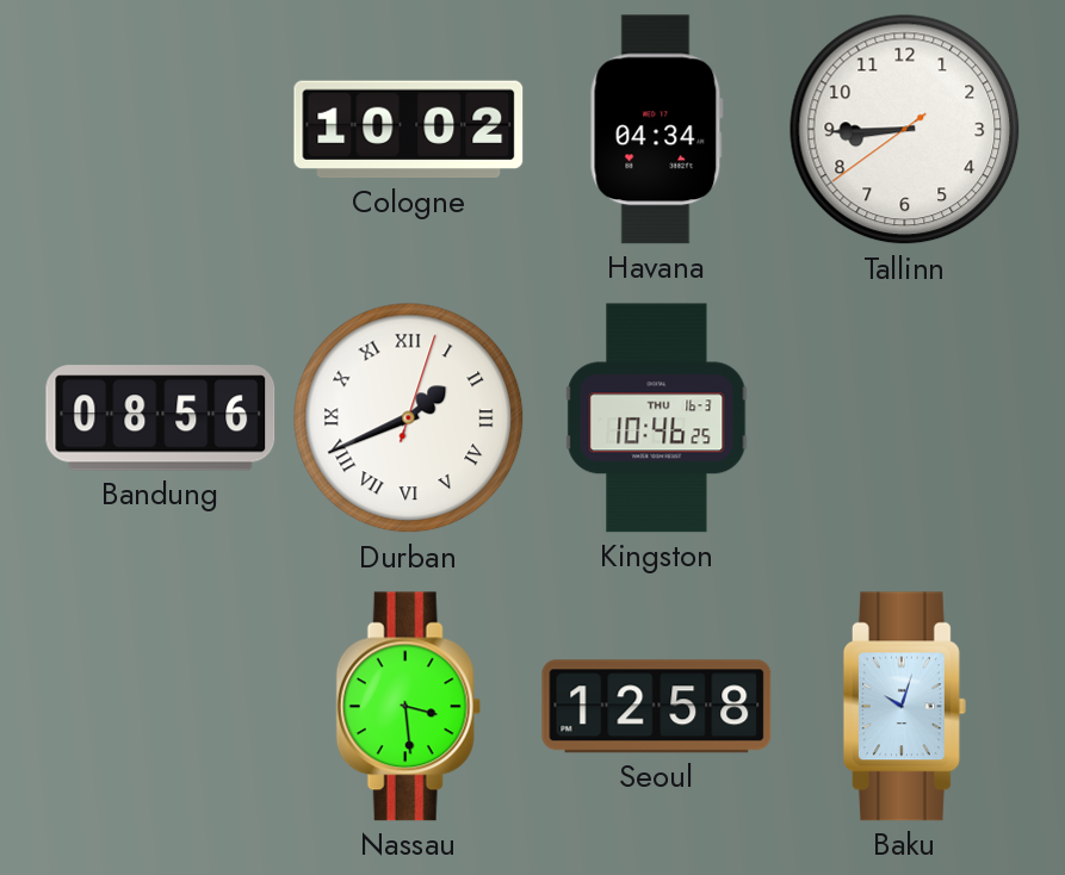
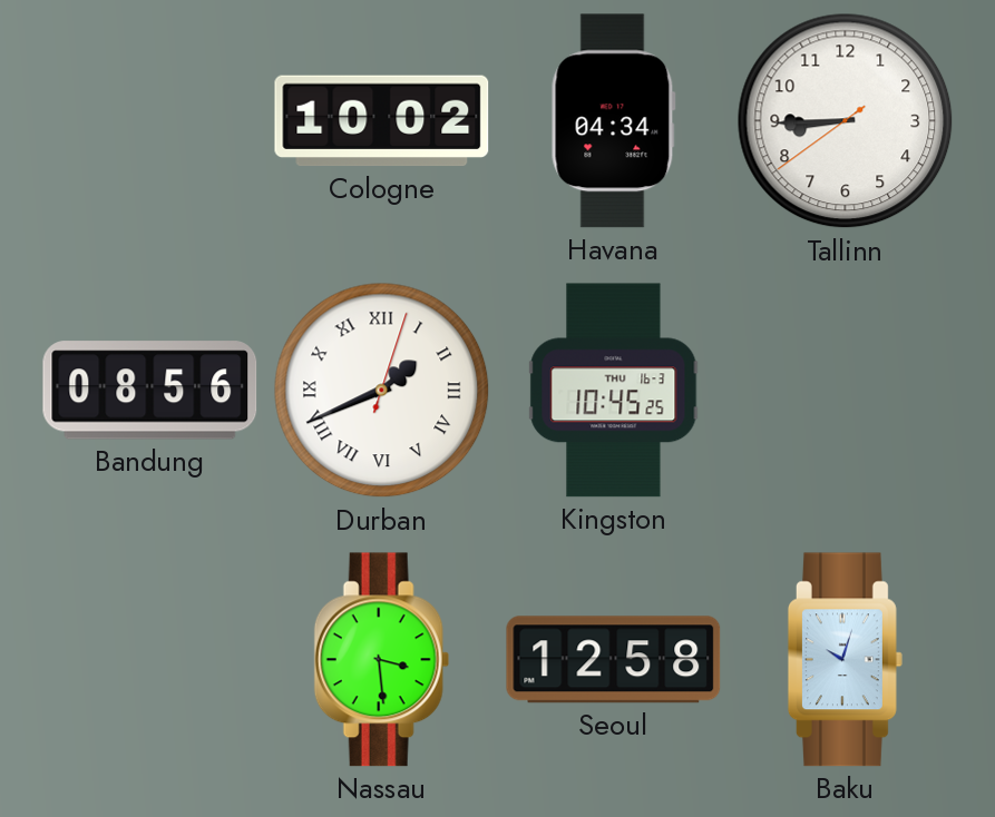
Kingston: 10:46 -> 10:45 (614, 391)
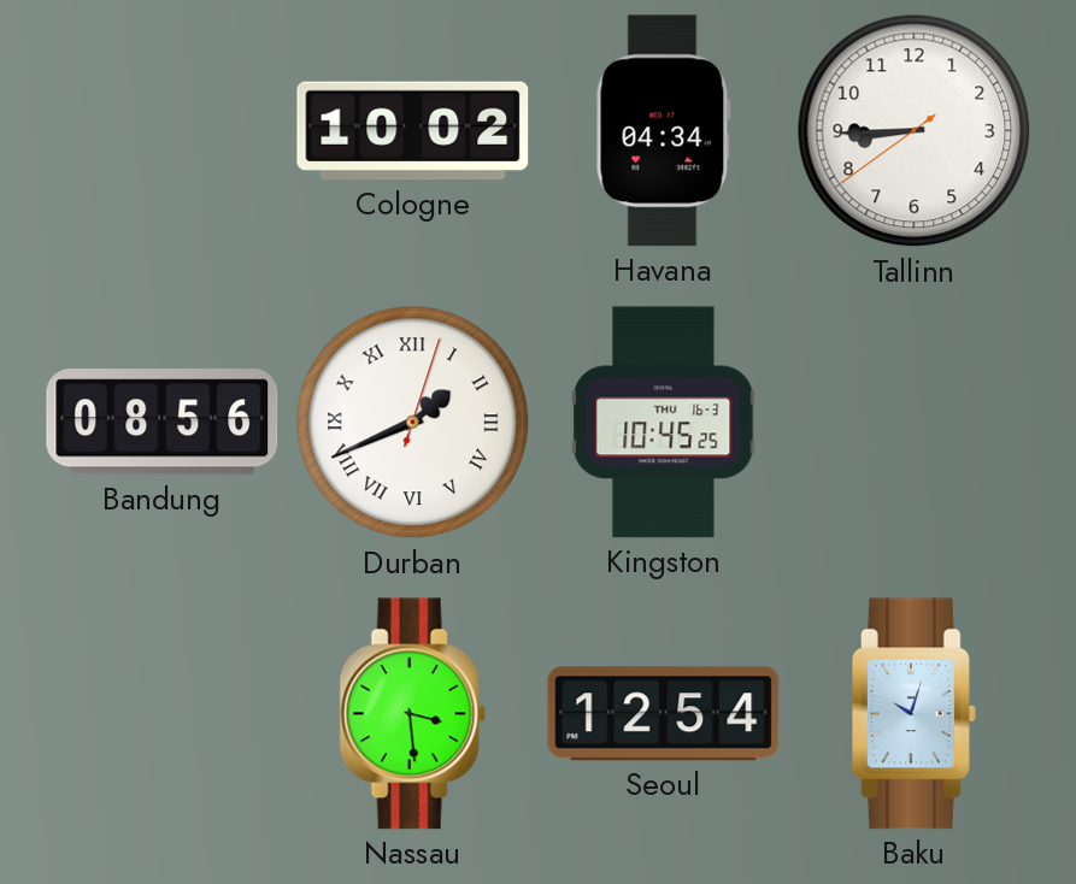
Seoul: 12:58 -> 12:54 (664, 714)
